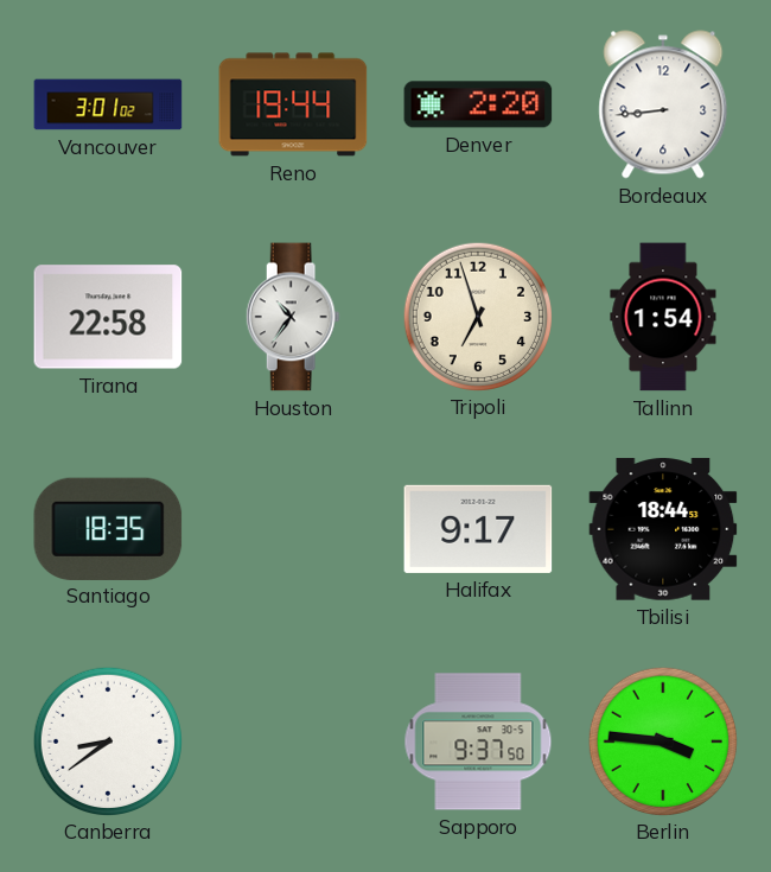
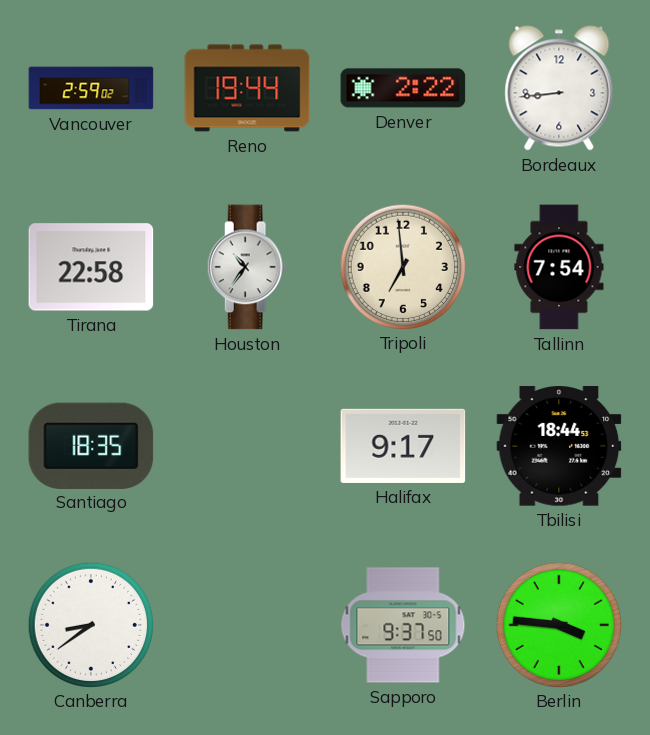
Vancouver: 3:01 -> 2:59 (91, 88)
Denver: 2:20 -> 2:22 (403, 88)
Tripoli: 6:57 -> 6:59 (402, 266)
Tallinn: 1:54 -> 7:54 (559, 267)
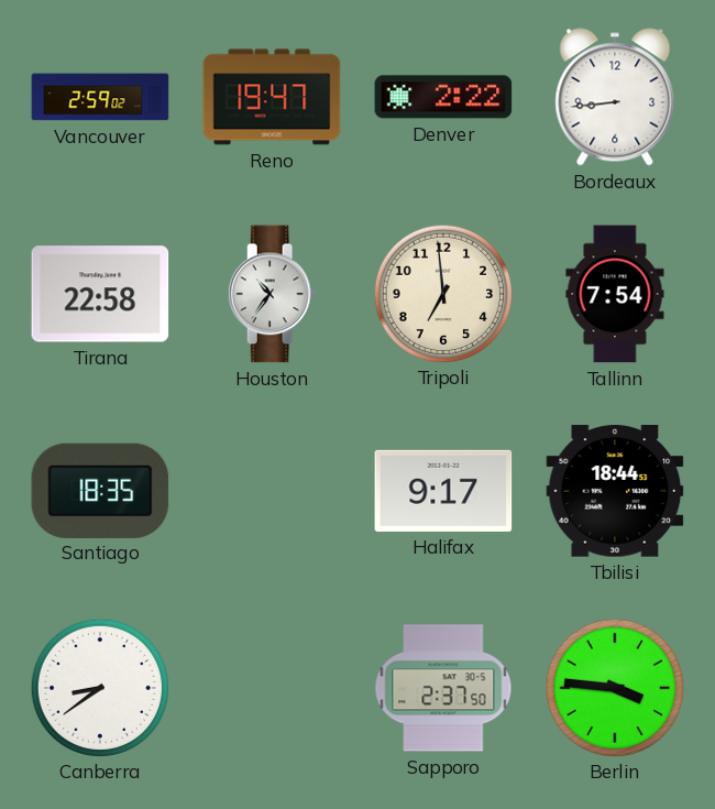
Reno: 19:44 -> 19:47 (272, 97)
Sapporo: 9:37 -> 2:37 (443, 688)
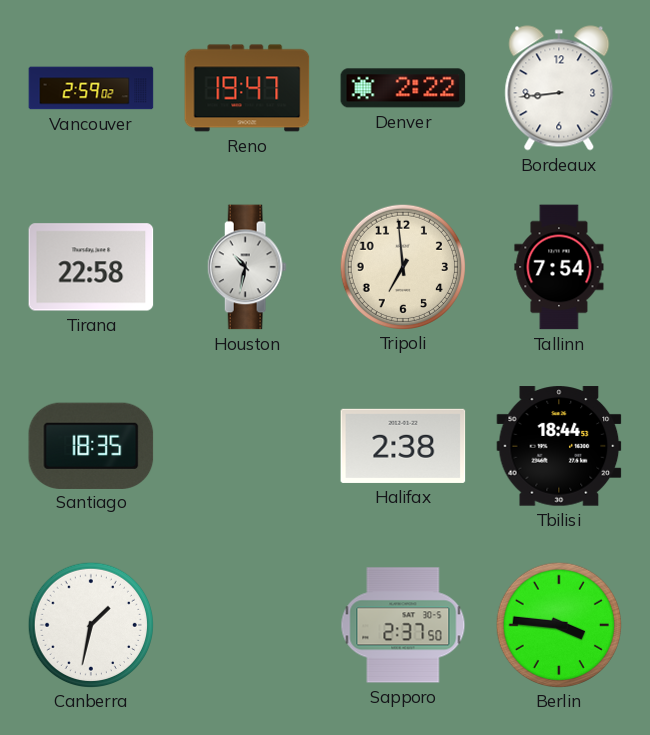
Houston: 10:36 -> 10:32 (247, 267)
Halifax: 9:17 -> 2:38 (403, 446)
Canberra: 8:39 -> 1:32 (90, 624)
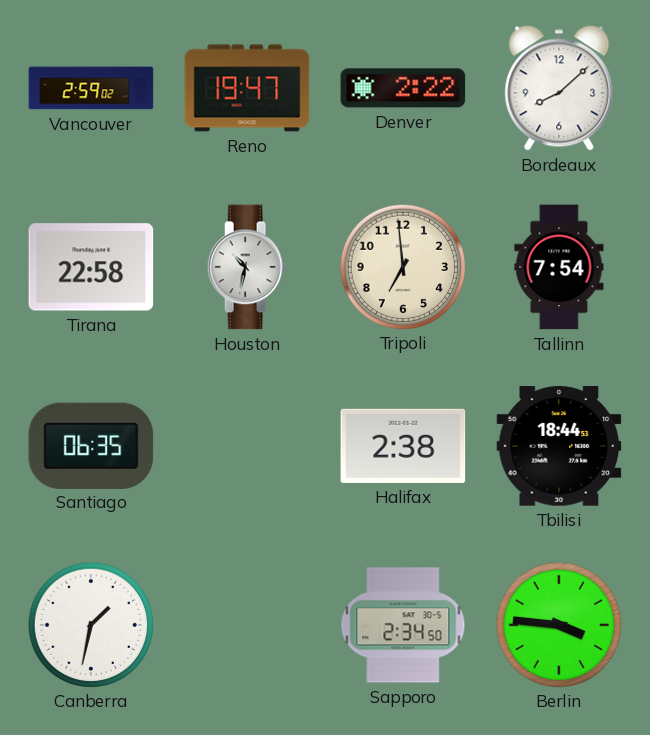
Bordeaux: 8:44 -> 8:08 (559, 88)
Santiago: 18:35 -> 06:35 (91, 445)
Sapporo: 2:37 -> 2:34 (403, 625)
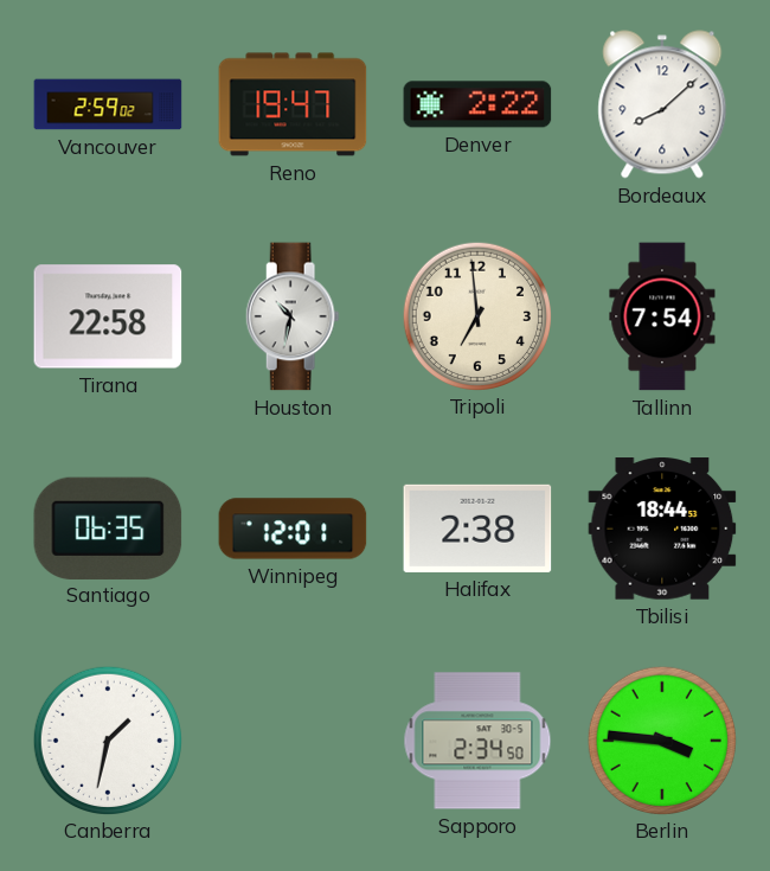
Winnipeg: none -> 12:01 (293, 529)
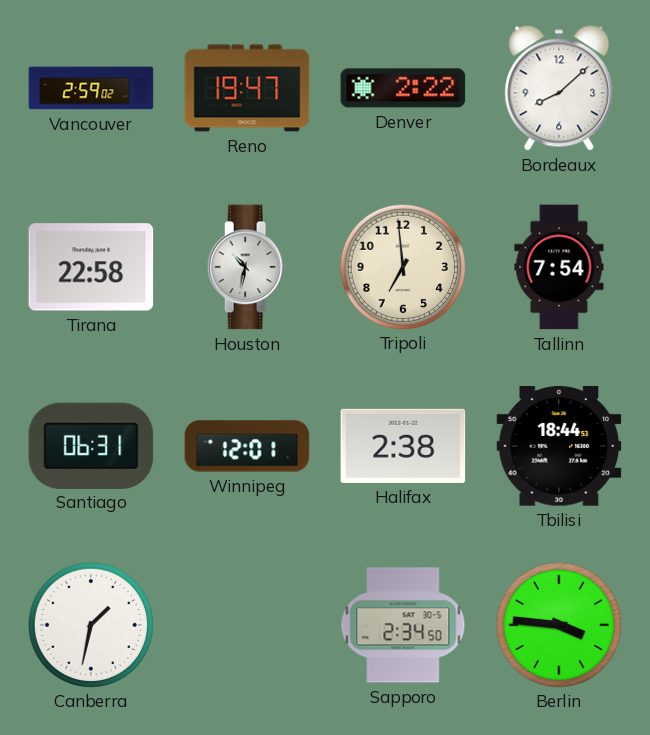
Santiago: 06:35 -> 06:31 (91, 445)
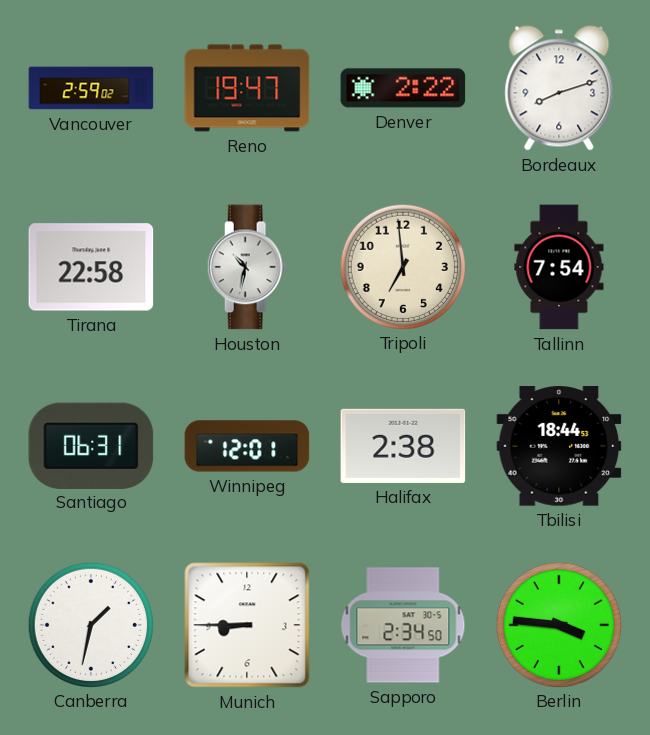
Bordeaux: 8:08 -> 8:12 (559, 88)
Munich: none -> 8:45 (247, 625)
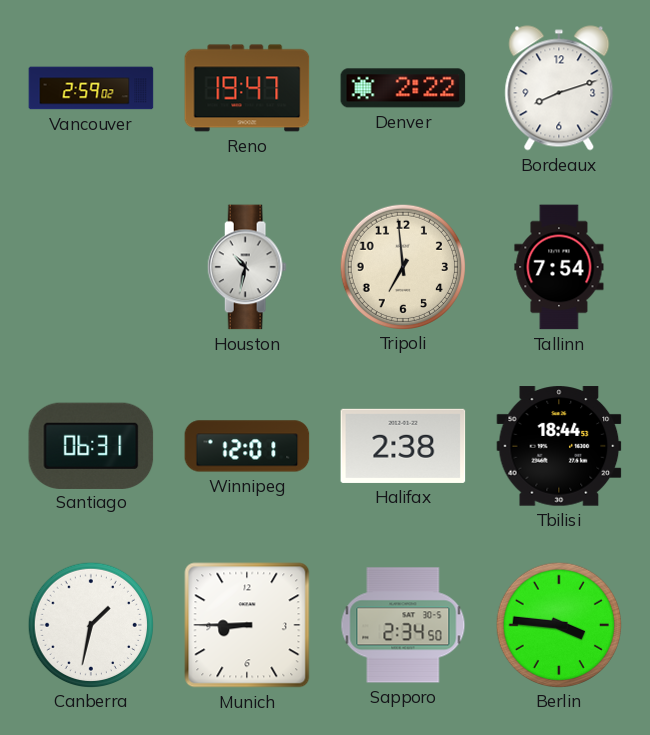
Tirana: 22:58 -> none (91, 267)
